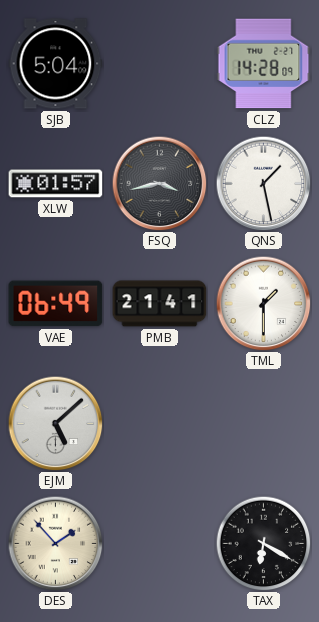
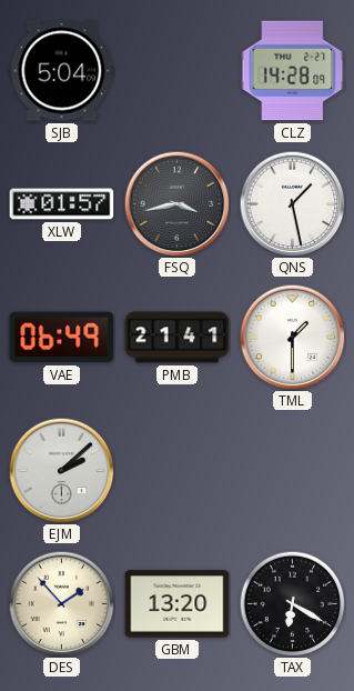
EJM: 5:08 -> 2:08 (61, 470)
GBM: none -> 13:20 (178, 604)
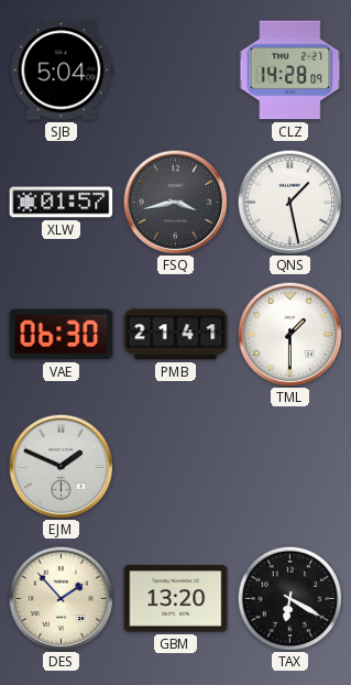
VAE: 06:49 -> 06:30 (62, 335)
EJM: 2:08 -> 1:49 (61, 466)
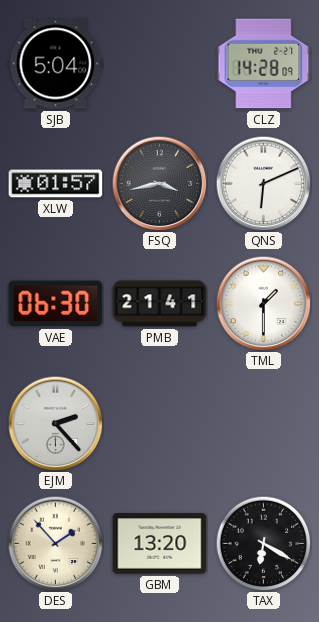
QNS: 1:28 -> 6:11 (263, 183)
EJM: 1:49 -> 2:23 (55, 423)
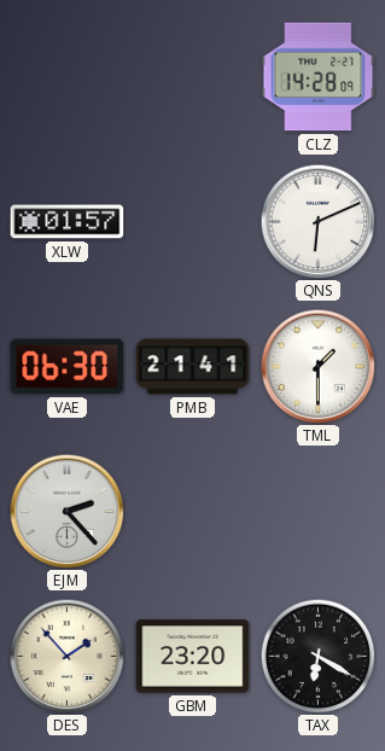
SJB: 5:04 -> none (56, 64)
FSQ: 3:43 -> none (159, 183)
GBM: 13:20 -> 23:20 (193, 657)
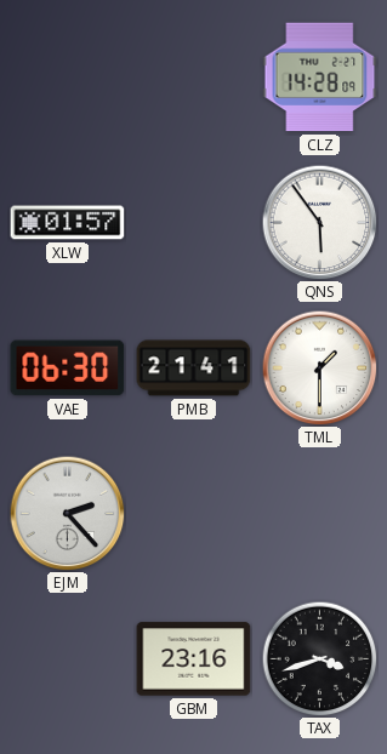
QNS: 6:11 -> 5:54 (319, 222)
DES: 1:53 -> none (66, 656)
GBM: 23:20 -> 23:16 (194, 659)
TAX: 6:20 -> 3:42 (319, 658)
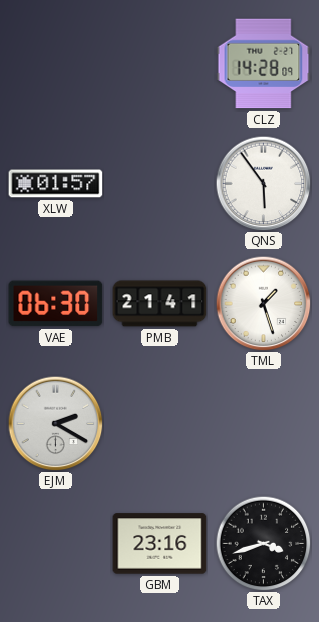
TML: 1:30 -> 1:27 (263, 303)
EJM: 2:23 -> 2:20 (55, 423)
